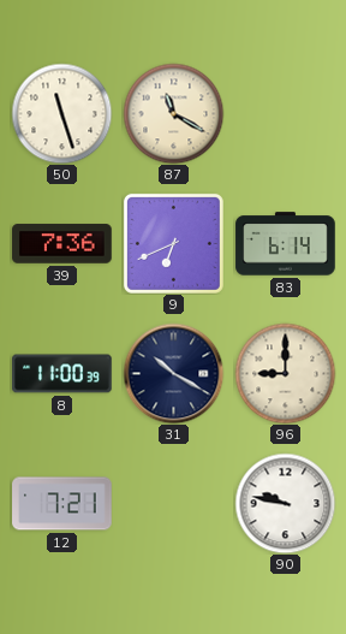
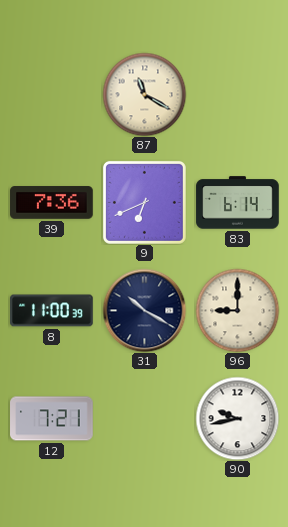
50: 11:27 -> none (61, 113)
90: 9:47 -> 9:43 (237, 418)
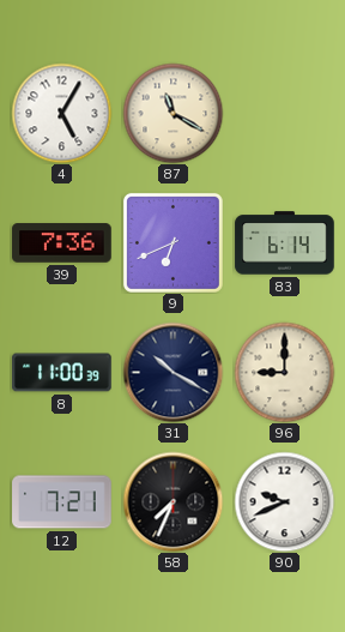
4: none -> 5:05 (61, 113)
58: none -> 7:34 (172, 501)
90: 9:43 -> 9:41 (284, 501)
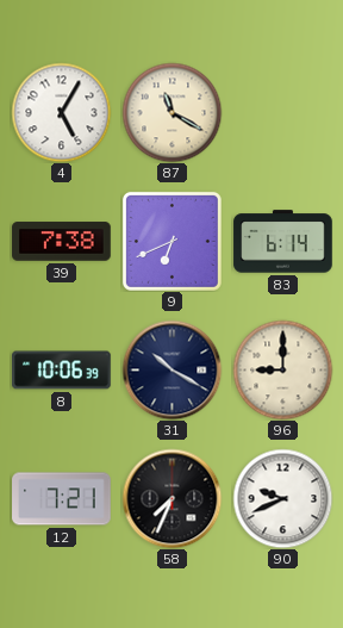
39: 7:36 -> 7:38 (62, 242)
8: 11:00 -> 10:06 (62, 371)
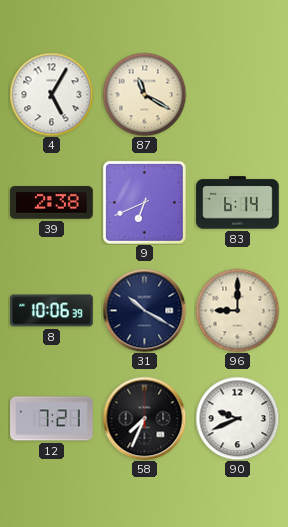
39: 7:38 -> 2:38 (52, 203)
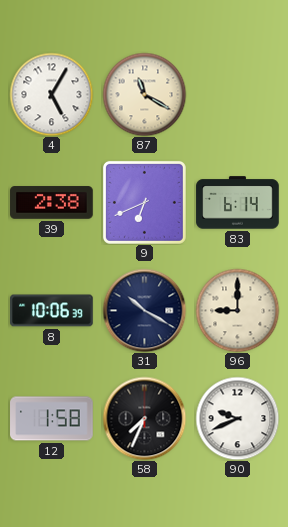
12: 7:21 -> 1:58 (52, 419)
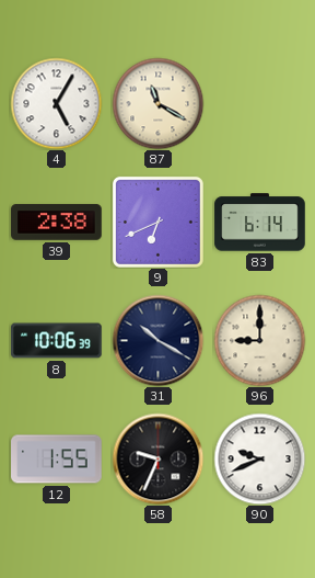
12: 1:58 -> 1:55 (57, 460)
58: 7:34 -> 9:34 (157, 458)
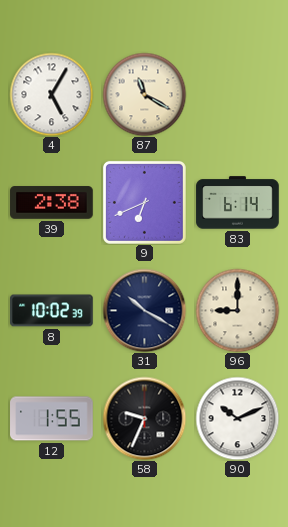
8: 10:06 -> 10:02 (52, 311)
90: 9:41 -> 10:11 (237, 418)
